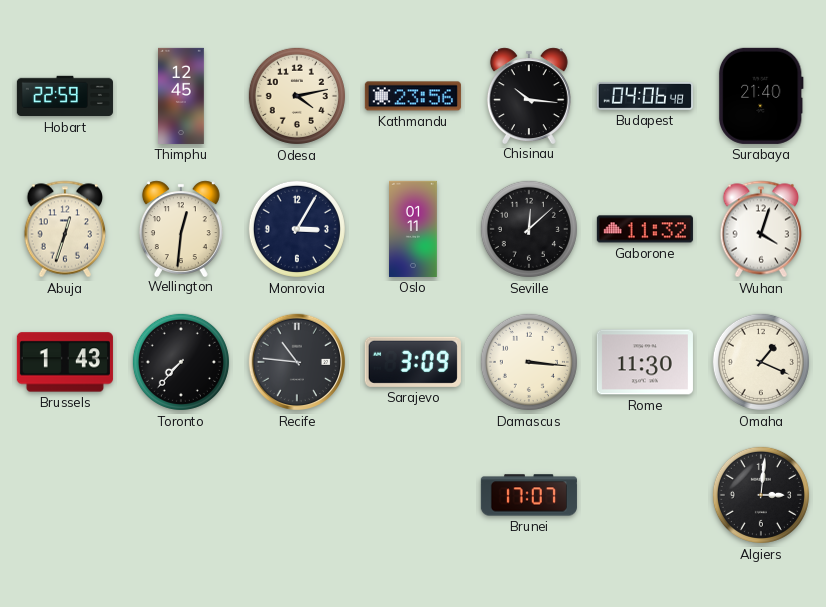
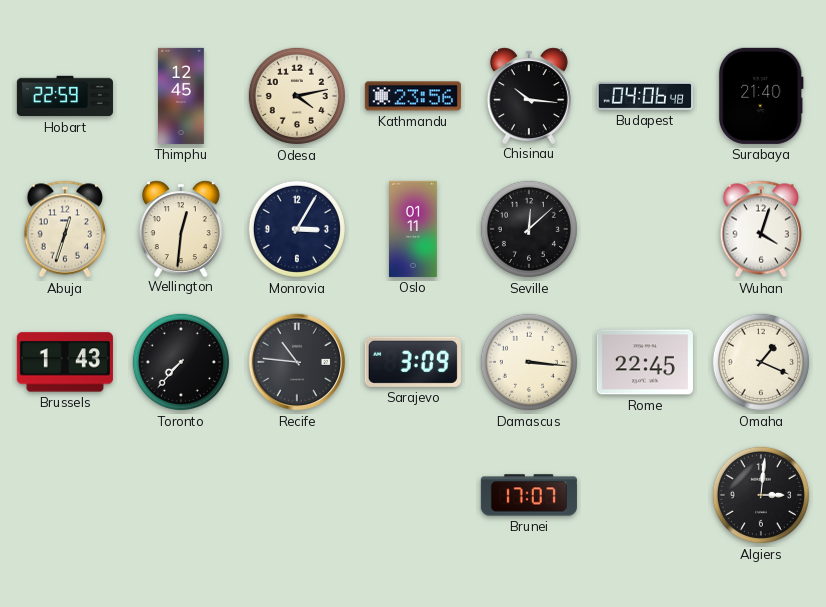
Gaborone: 11:32 -> none (645, 229)
Rome: 11:30 -> 22:45 (645, 362)
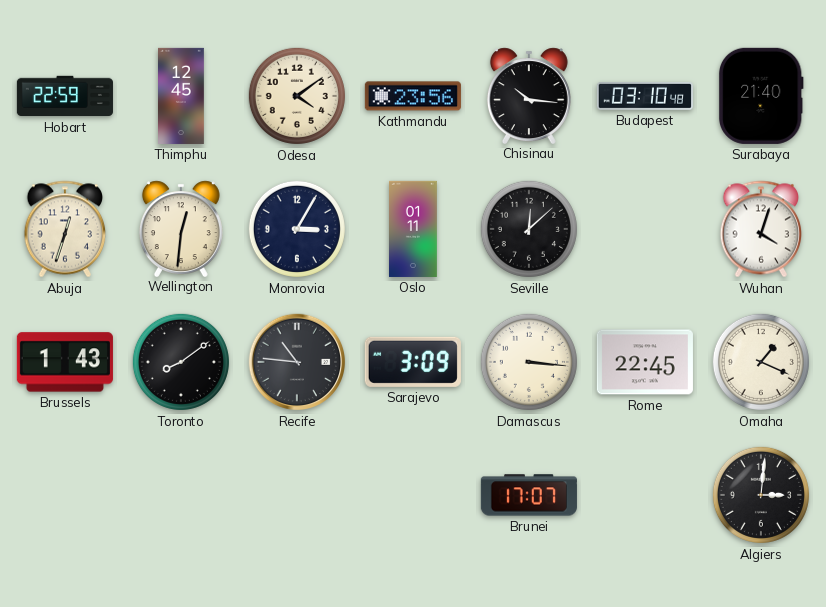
Odesa: 4:13 -> 4:09 (297, 96)
Budapest: 04:06 -> 03:10 (645, 96)
Toronto: 7:37 -> 8:09 (181, 362)
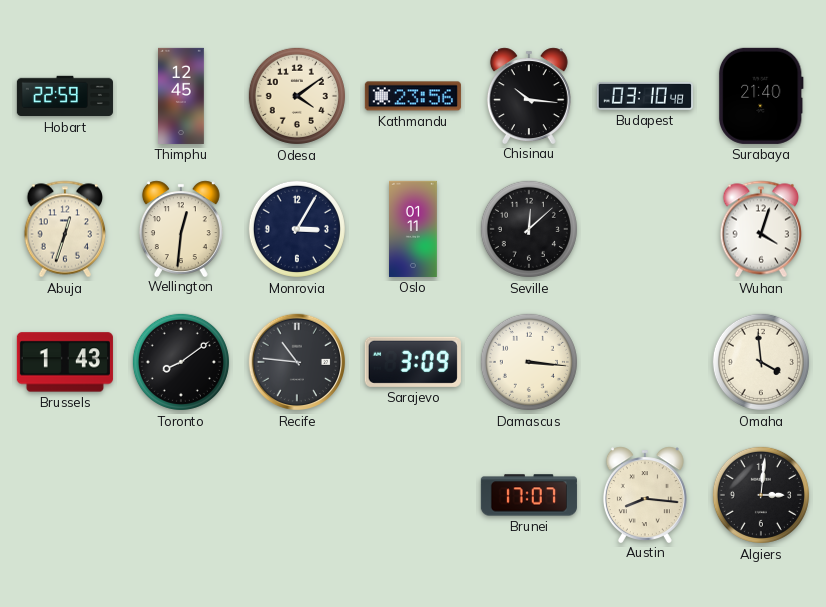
Rome: 22:45 -> none (645, 362)
Omaha: 1:19 -> 3:59 (761, 362)
Austin: none -> 8:16 (645, 494)
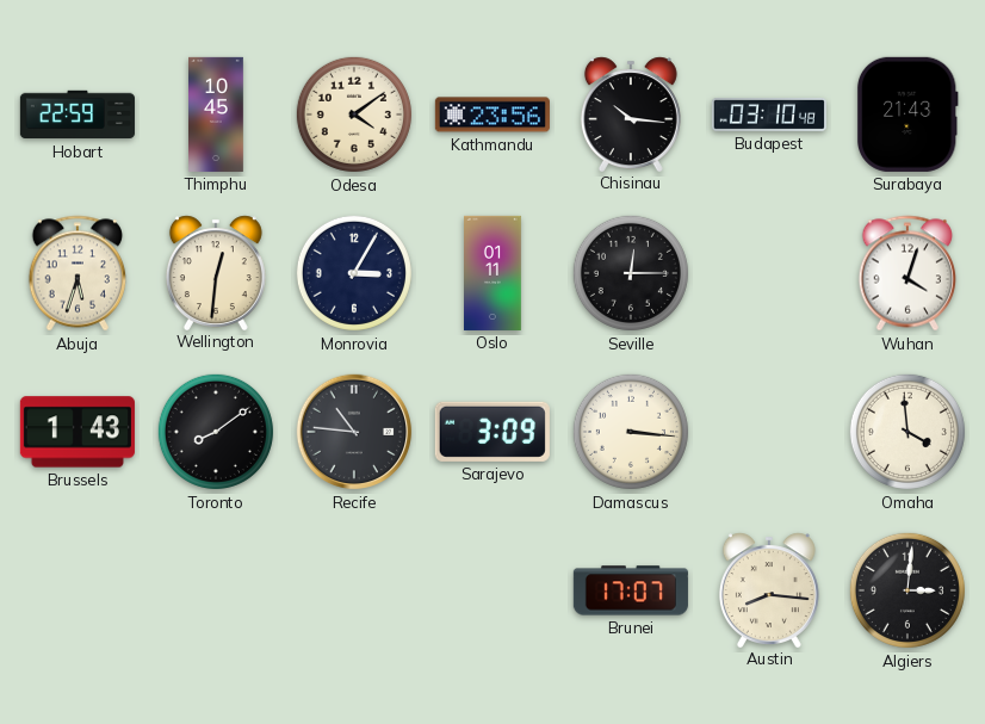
Thimphu: 12:45 -> 10:45 (217, 115)
Surabaya: 21:40 -> 21:43 (907, 115)
Abuja: 12:33 -> 5:33 (78, 273)
Seville: 12:08 -> 12:15 (631, 273)
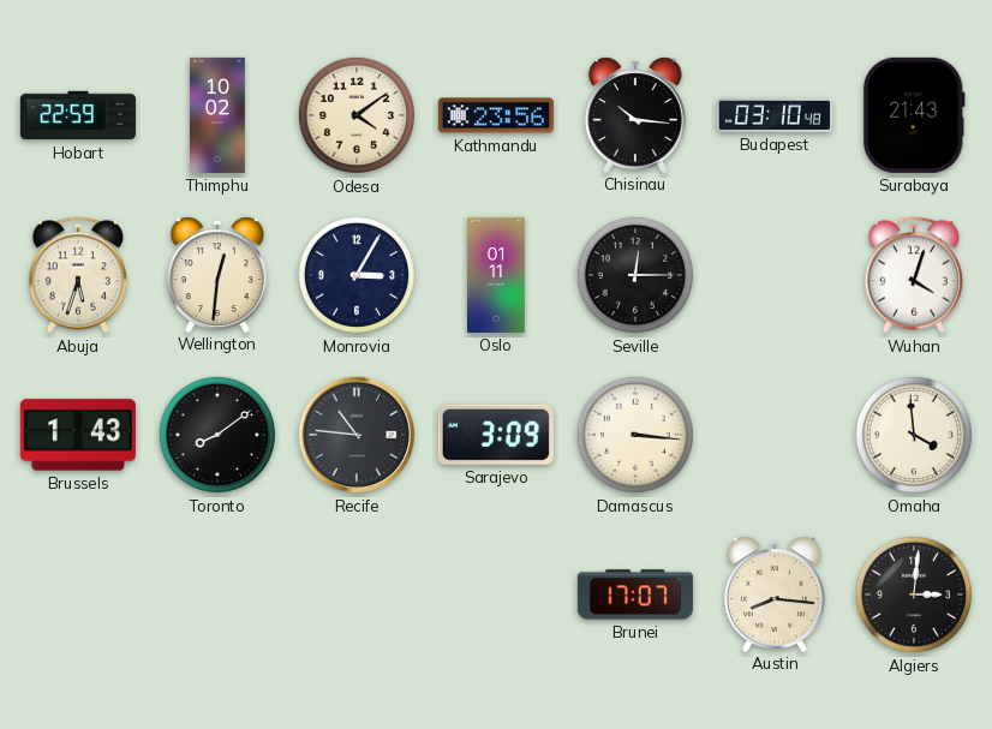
Thimphu: 10:45 -> 10:02 (219, 115)
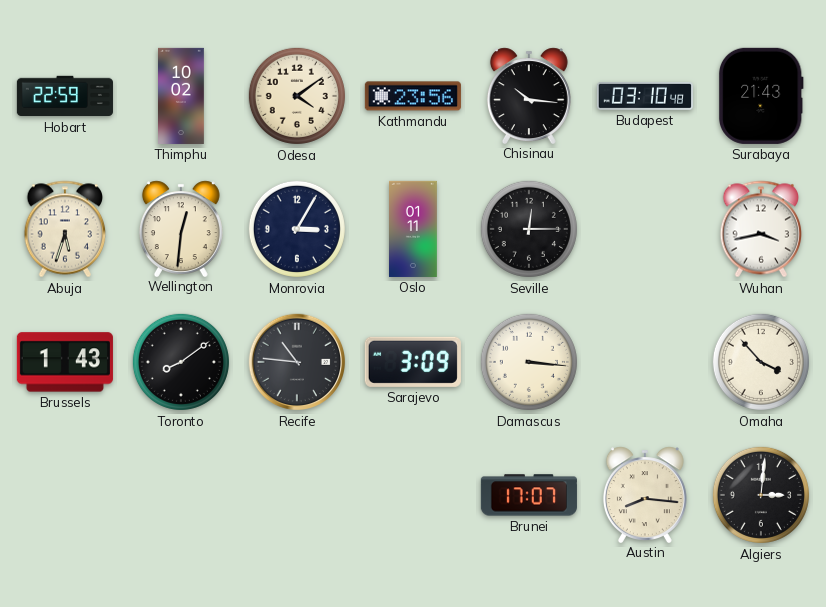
Wuhan: 4:03 -> 3:43 (761, 229)
Omaha: 3:59 -> 3:53 (761, 362)
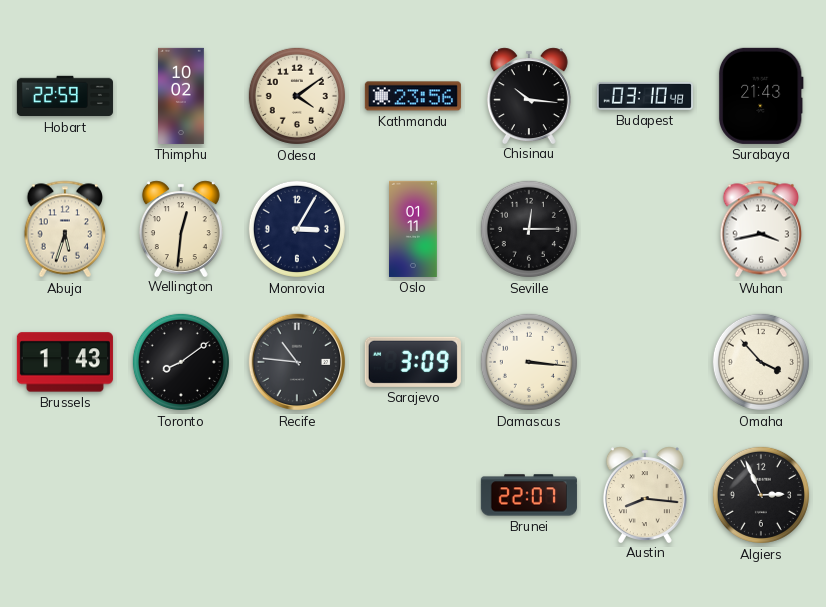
Brunei: 17:07 -> 22:07 (529, 495)
Algiers: 3:01 -> 2:56 (761, 495)
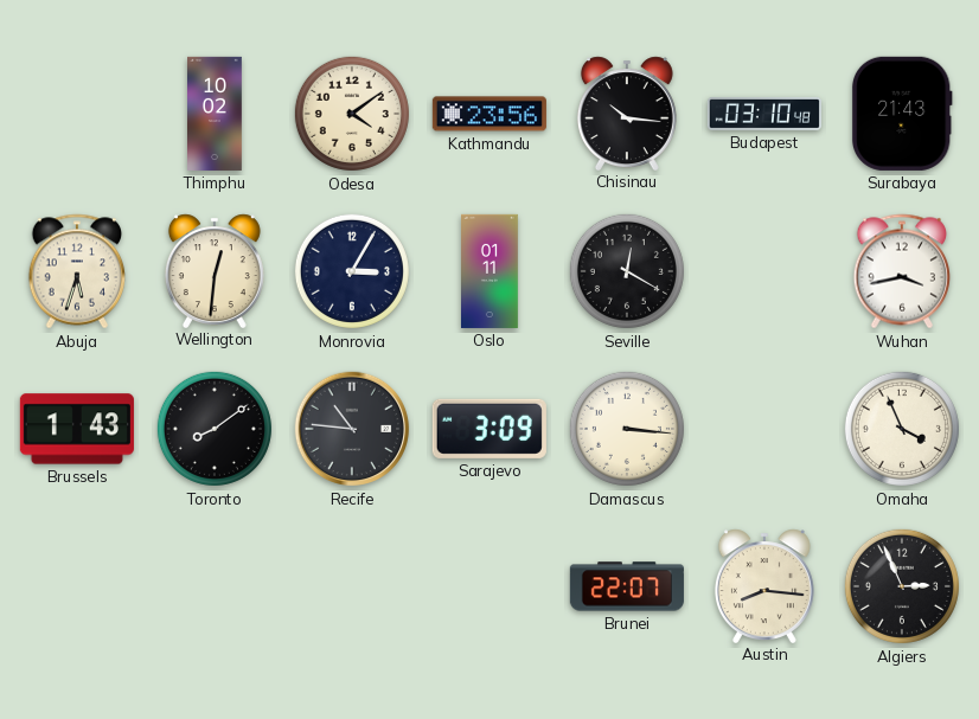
Hobart: 22:59 -> none (65, 96)
Seville: 12:15 -> 12:20 (627, 271)
Omaha: 3:53 -> 3:56 (902, 429)
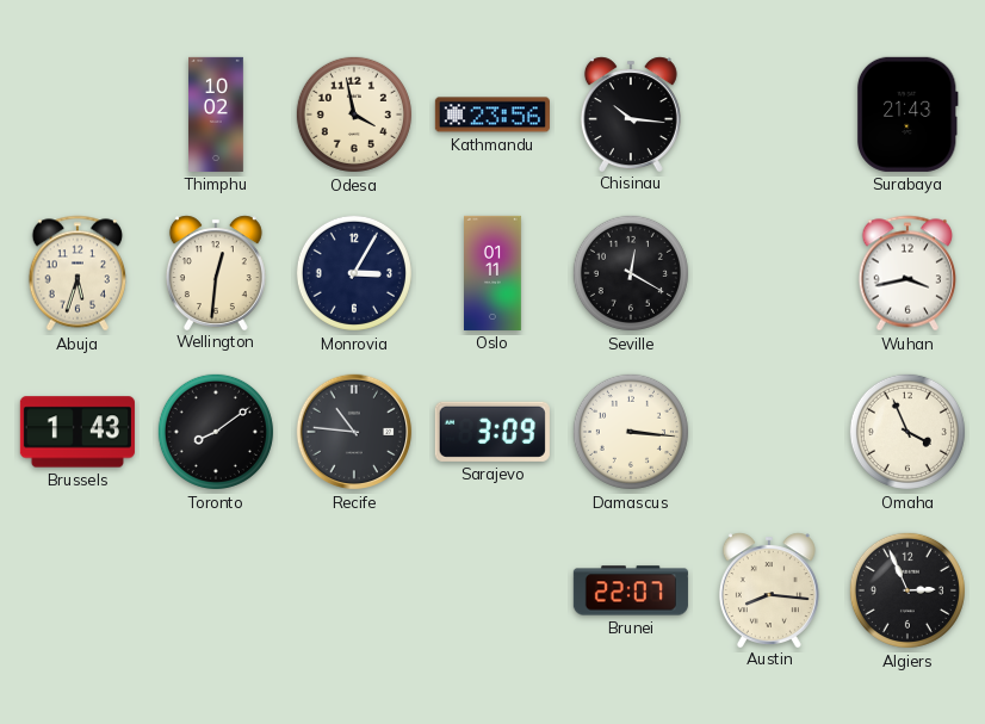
Odesa: 4:09 -> 3:58 (354, 115)
Budapest: 03:10 -> none (764, 114)
